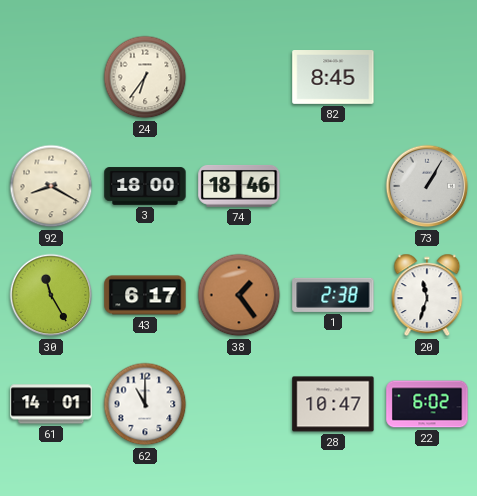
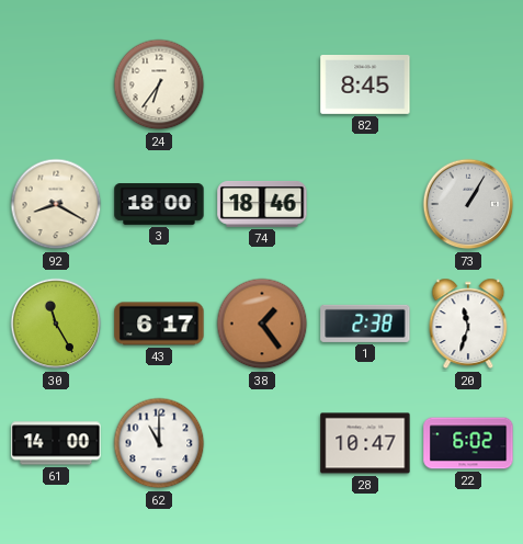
61: 14:01 -> 14:00 (56, 443)
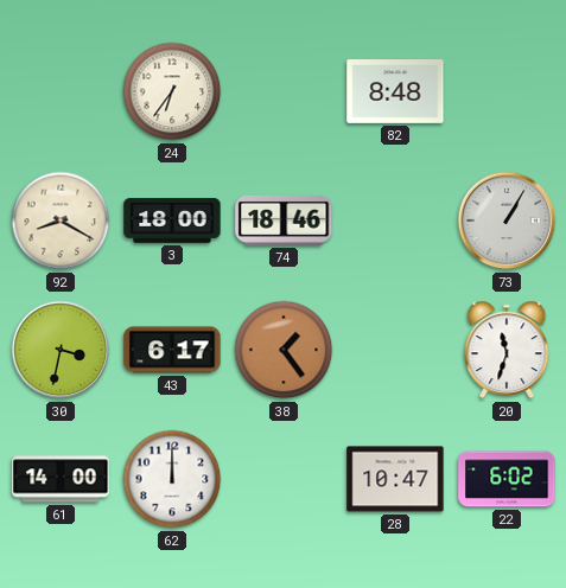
82: 8:45 -> 8:48 (395, 92)
30: 11:25 -> 3:32 (61, 350)
1: 2:38 -> none (365, 324)
62: 11:00 -> 12:00 (172, 479)
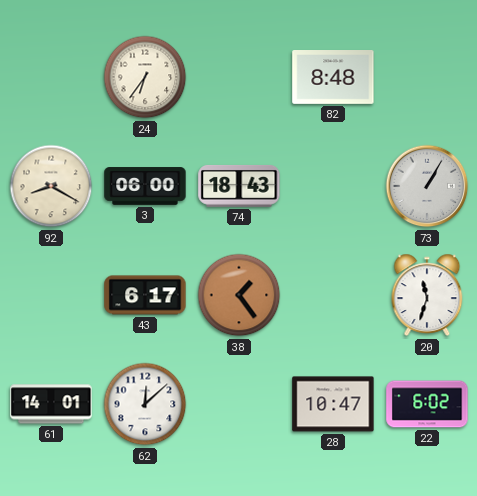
3: 18:00 -> 06:00 (145, 186)
74: 18:46 -> 18:43 (239, 186)
30: 3:32 -> none (61, 350)
61: 14:00 -> 14:01 (51, 404)
62: 12:00 -> 12:08 (145, 404)
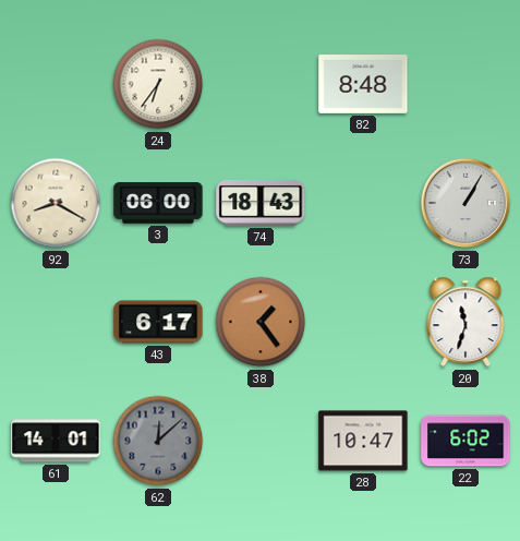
62 dial: white -> grey (158, 441)
